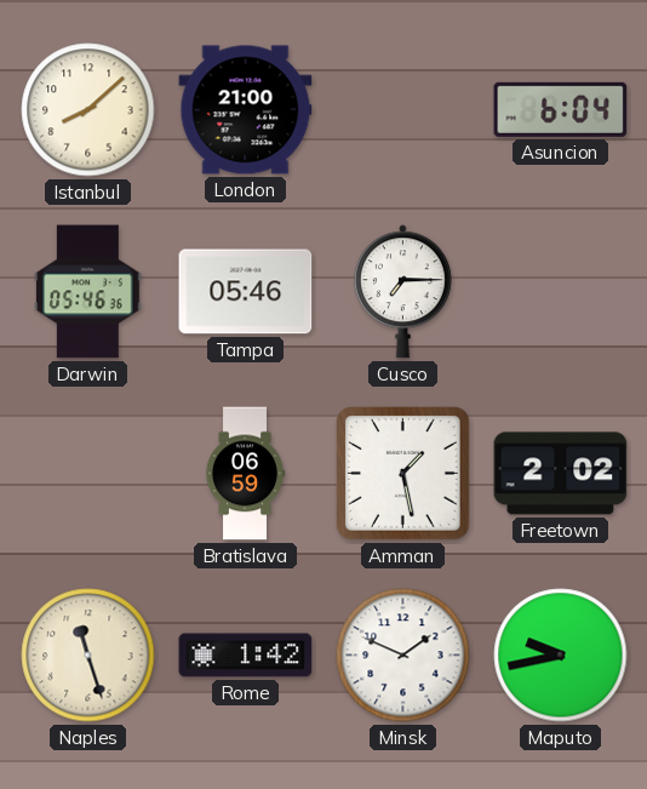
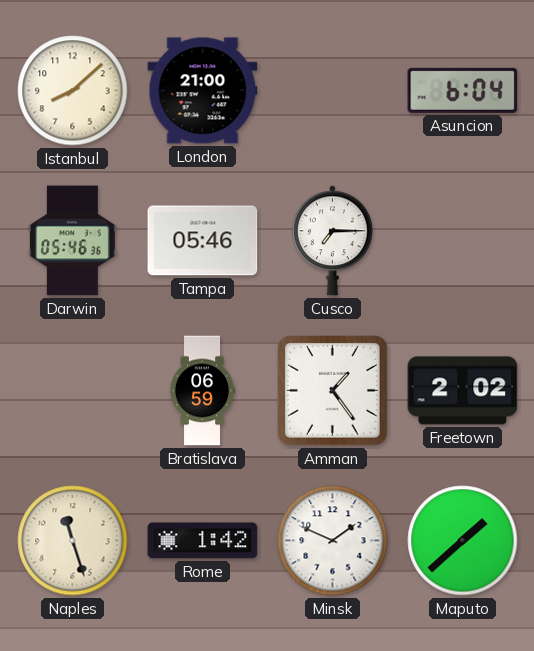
Amman: 1:28 -> 1:24 (333, 391)
Maputo: 9:43 -> 1:38 (463, 541)
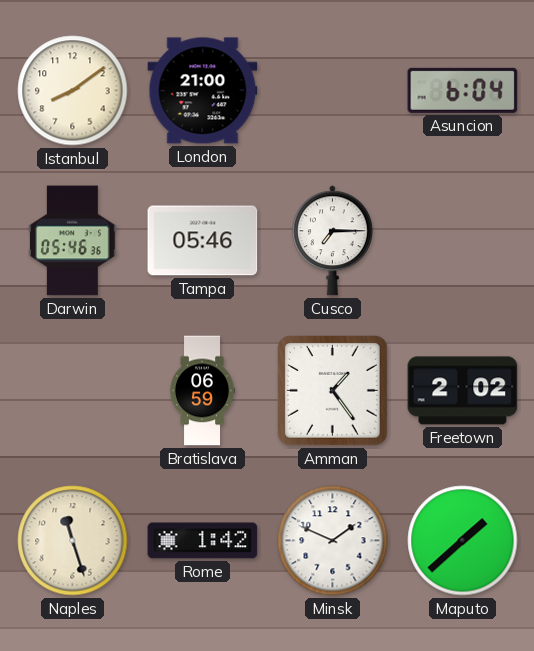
Istanbul: 8:08 -> 8:09 (73, 91)
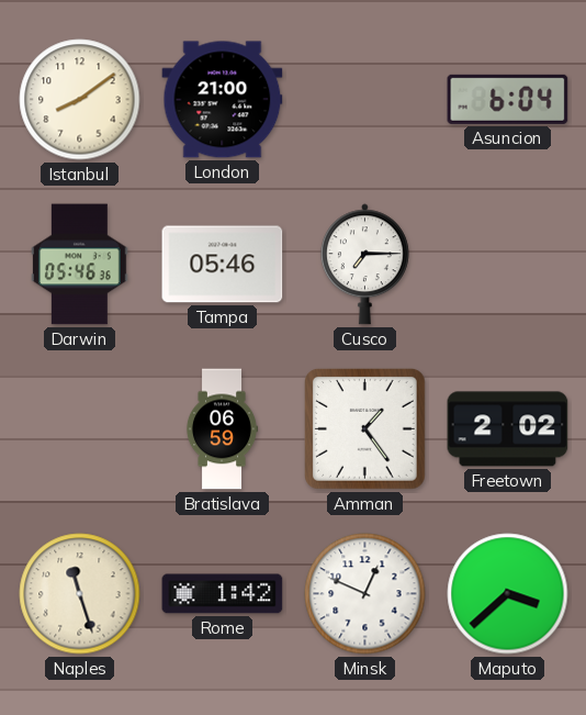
Minsk: 1:49 -> 12:49 (365, 594)
Maputo: 1:38 -> 3:38 (508, 594)
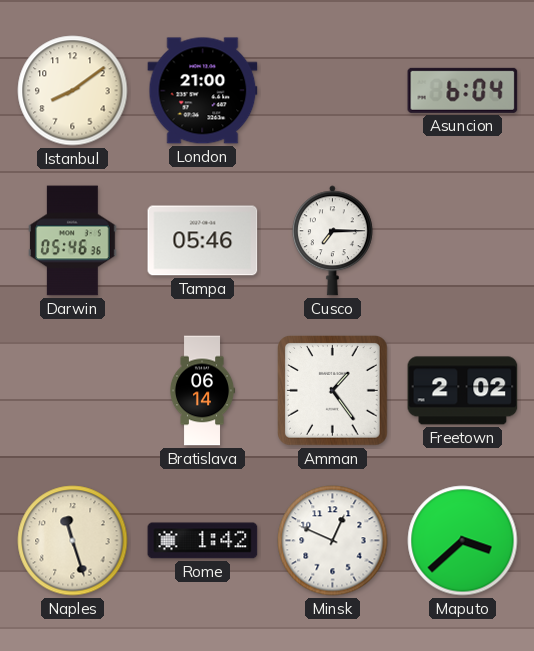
Bratislava: 06:59 -> 06:14 (202, 391)
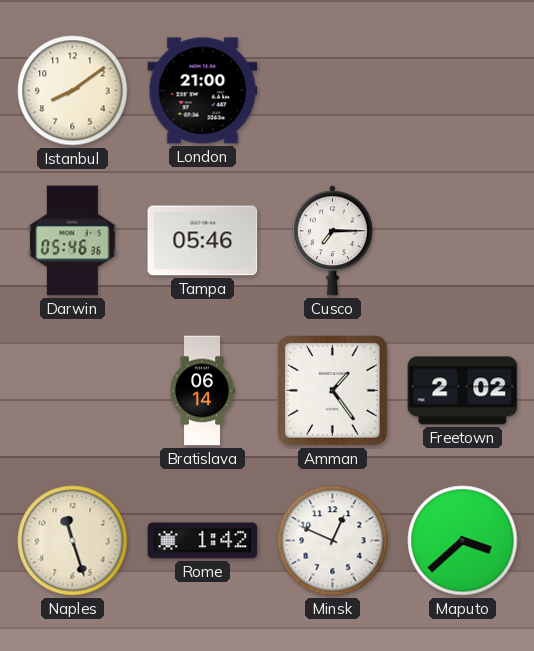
Asuncion: 6:04 -> none (463, 90)
